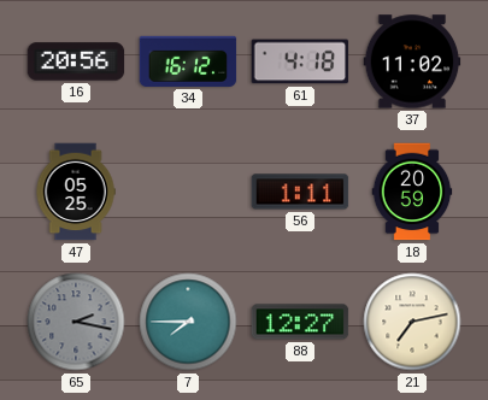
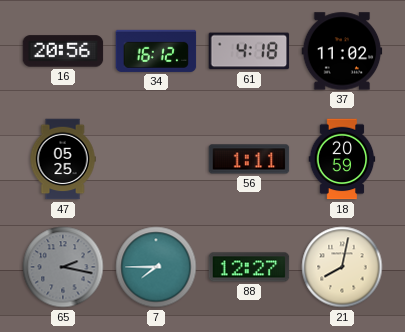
21: 7:13 -> 8:02 (342, 267)
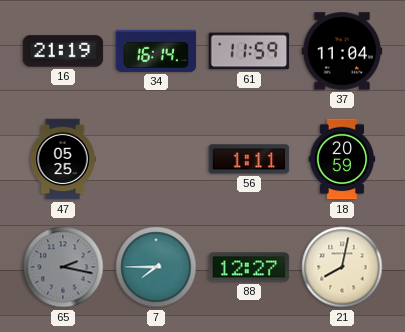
16: 20:56 -> 21:19 (63, 51)
34: 16:12 -> 16:14 (156, 51)
61: 4:18 -> 11:59 (249, 51)
37: 11:02 -> 11:04 (342, 51)
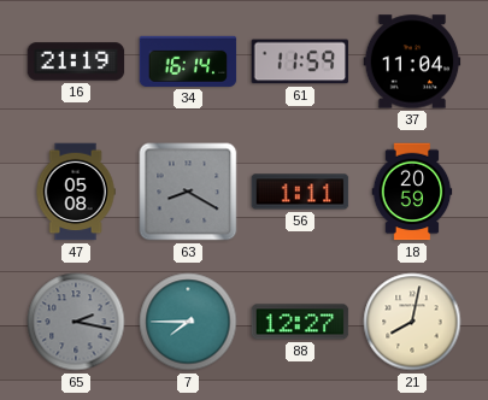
47: 05:25 -> 05:08 (76, 192)
63: none -> 8:20 (188, 192)
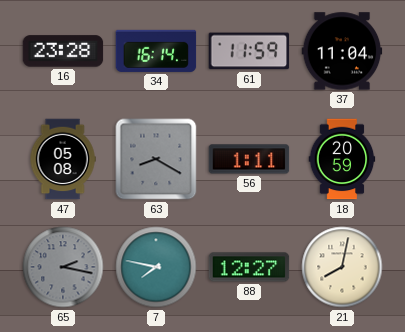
16: 21:19 -> 23:28 (63, 51)
7: 7:45 -> 7:47 (156, 267)
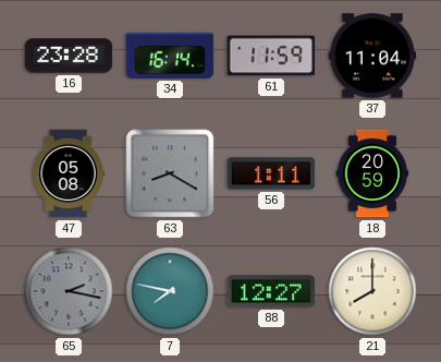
21: 8:02 -> 8:00 (372, 291)
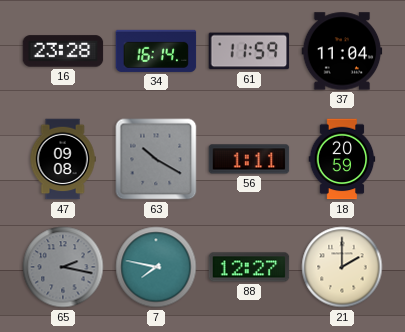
47: 05:08 -> 09:08 (63, 159)
63: 8:20 -> 10:20 (156, 159)
21: 8:00 -> 2:00 (342, 267)
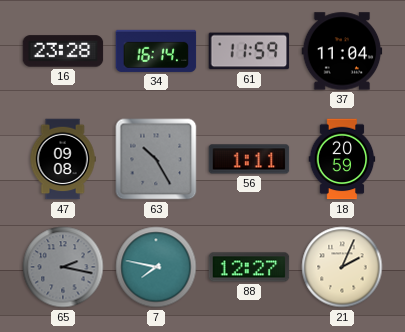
63: 10:20 -> 10:25 (156, 159)
21: 2:00 -> 2:04 (342, 267)
